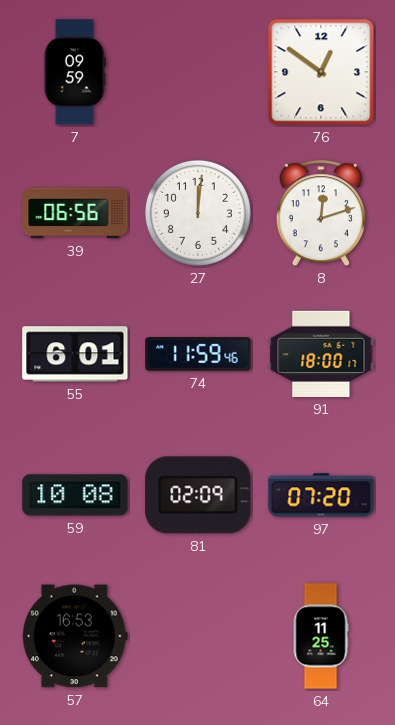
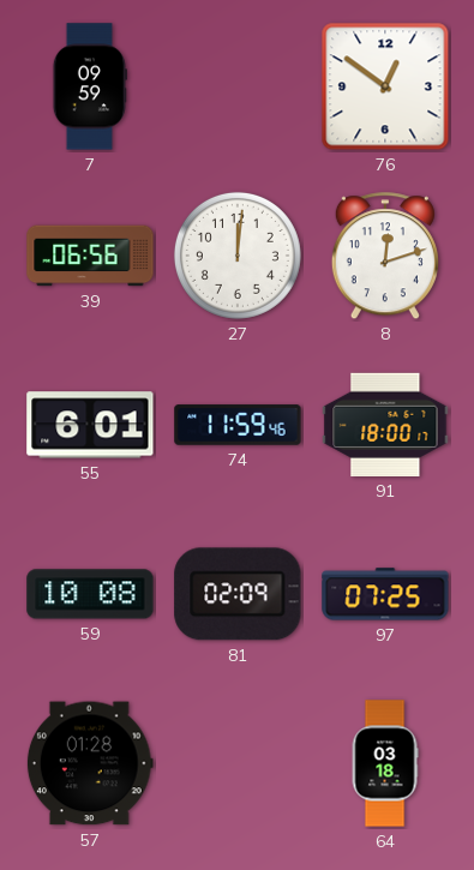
97: 07:20 -> 07:25 (385, 594)
57: 16:53 -> 01:28 (90, 763)
64: 11:25 -> 03:18 (385, 763)
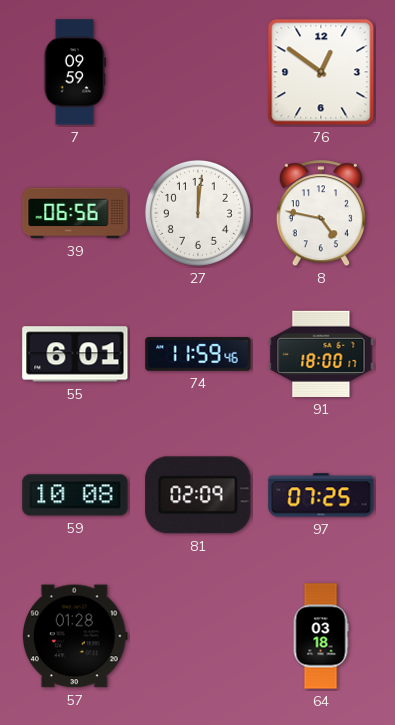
8: 12:12 -> 4:47 (321, 214)
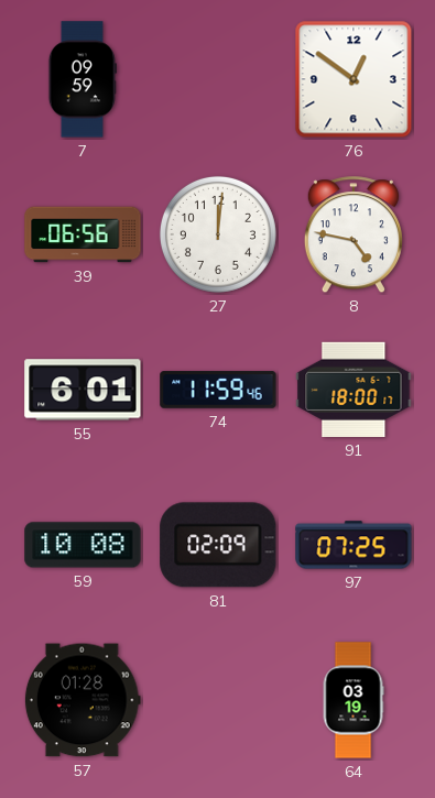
64: 03:18 -> 03:19 (354, 700)
